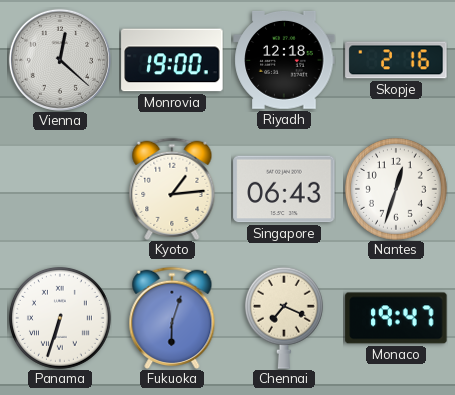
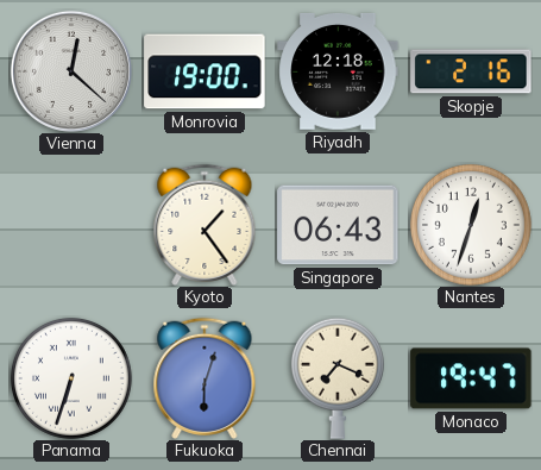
Kyoto: 1:14 -> 1:24 (205, 225)
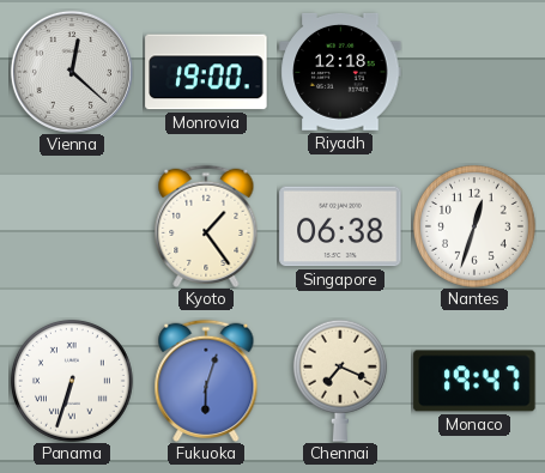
Skopje: 2:16 -> none (471, 71)
Singapore: 06:43 -> 06:38 (340, 226)
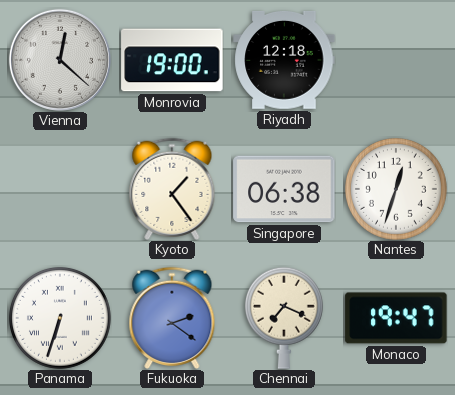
Fukuoka: 6:03 -> 2:21 (172, 318)
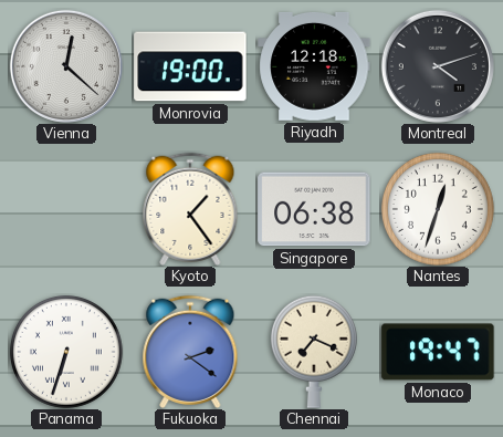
Montreal: none -> 4:12 (438, 66)
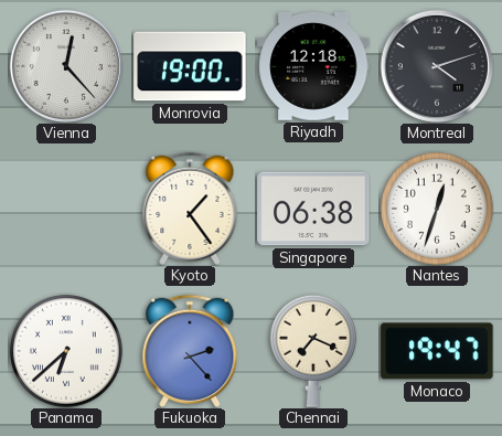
Vienna: 12:22 -> 12:23 (66, 66)
Panama: 6:33 -> 6:38 (66, 351)
Fukuoka: 2:21 -> 2:23 (190, 351)
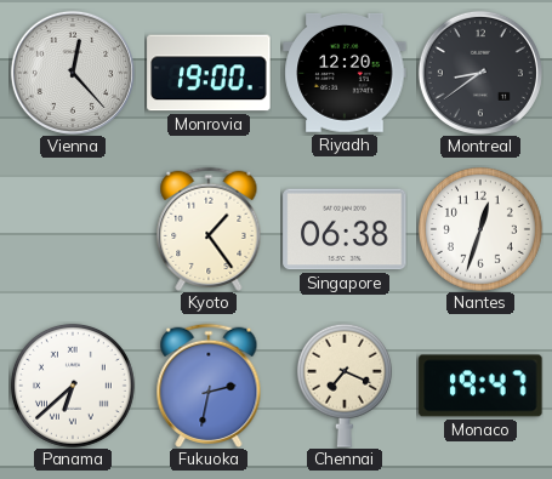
Riyadh: 12:18 -> 12:20 (345, 73)
Montreal: 4:12 -> 8:39 (480, 73)
Fukuoka: 2:23 -> 2:32 (209, 386)
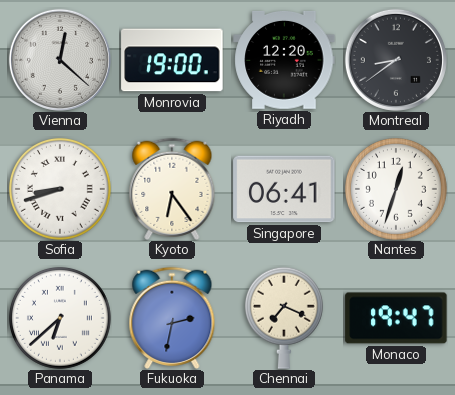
Vienna: 12:23 -> 12:22 (60, 60)
Sofia: none -> 8:42 (60, 189)
Kyoto: 1:24 -> 6:24 (172, 189)
Singapore: 06:38 -> 06:41 (284, 189)
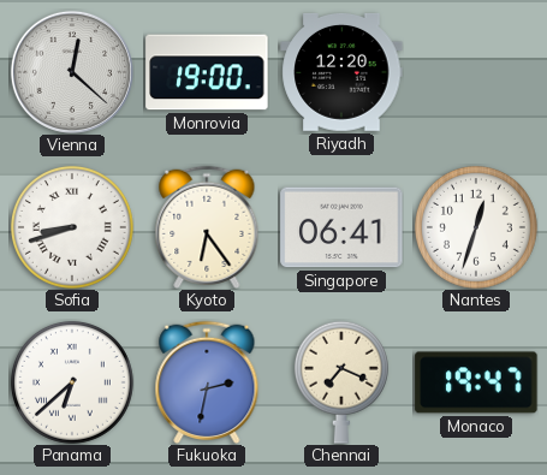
Montreal: 8:39 -> none (396, 60)
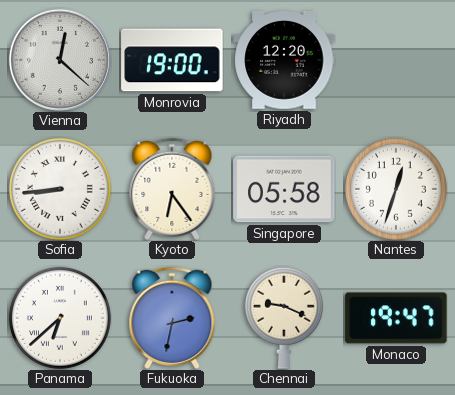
Sofia: 8:42 -> 8:44 (60, 189)
Singapore: 06:41 -> 05:58 (284, 189)
Chennai: 7:19 -> 9:19 (284, 318)
